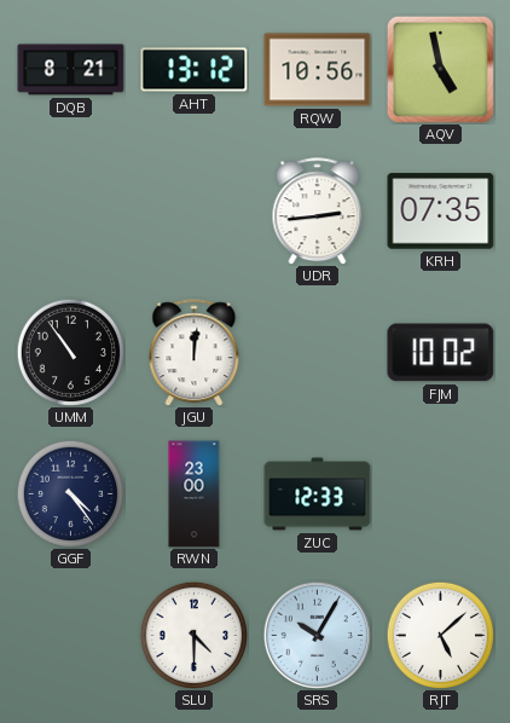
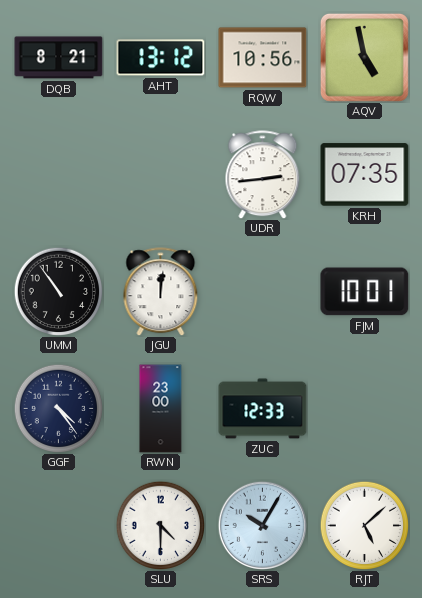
FJM: 10:02 -> 10:01 (365, 292)
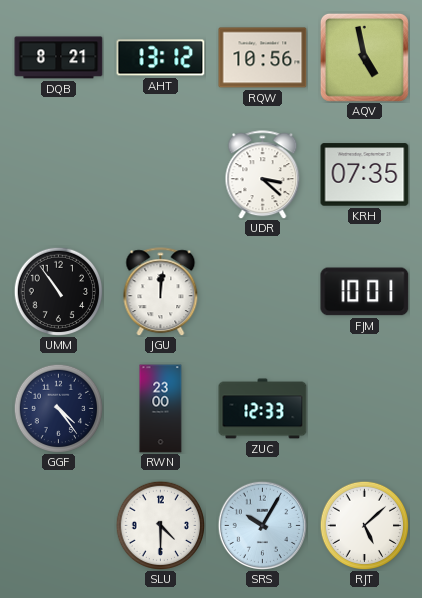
UDR: 2:44 -> 3:22 (263, 175)
